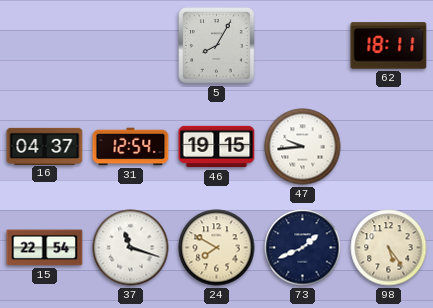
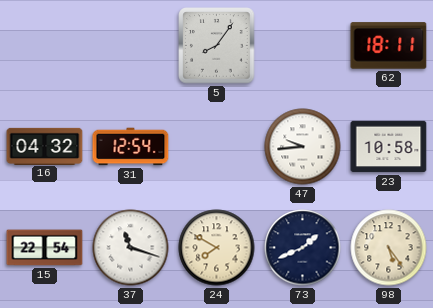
5: 8:05 -> 8:06 (217, 46)
16: 04:37 -> 04:32 (45, 146)
46: 19:15 -> none (217, 147)
23: none -> 10:58 (389, 147)
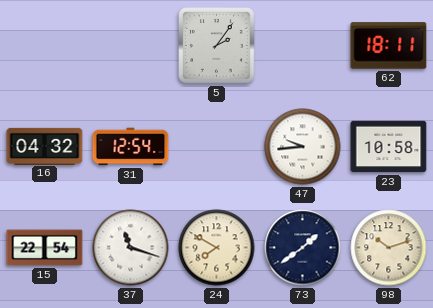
5: 8:06 -> 2:06 (217, 46)
73: 1:41 -> 1:39 (303, 248)
98: 5:24 -> 10:12 (389, 248)
